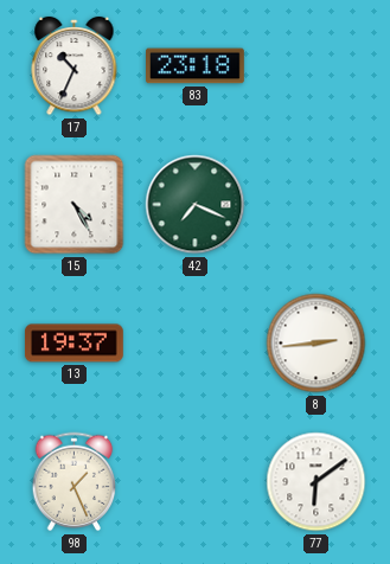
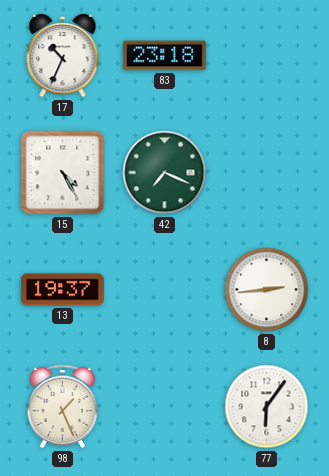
77: 6:09 -> 6:06 (267, 407)
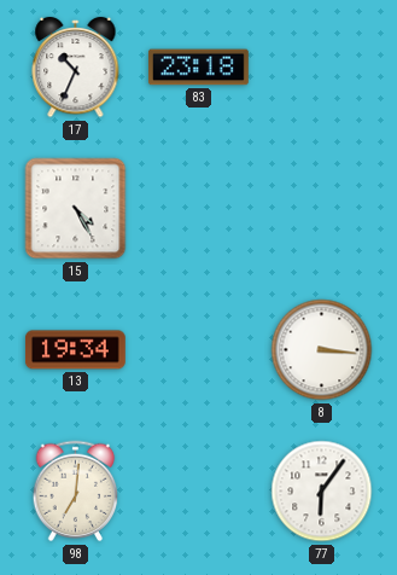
42: 7:19 -> none (165, 173)
13: 19:37 -> 19:34 (75, 350)
8: 2:44 -> 3:16 (322, 350)
98: 1:26 -> 7:01 (76, 492)
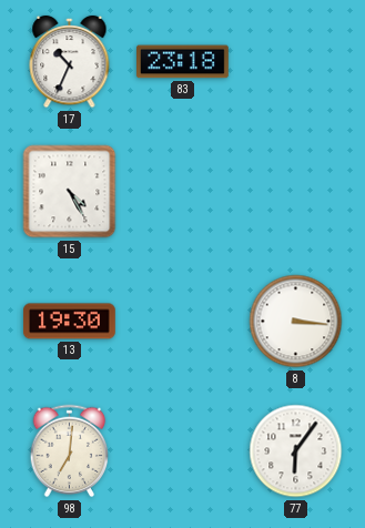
13: 19:34 -> 19:30 (69, 322)
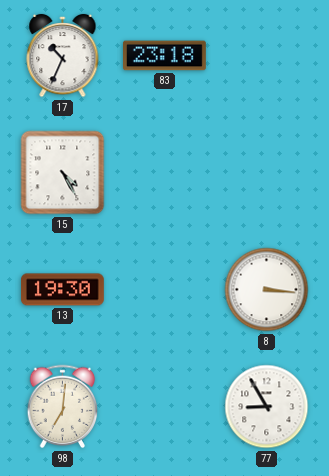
77: 6:06 -> 8:55 (267, 407)
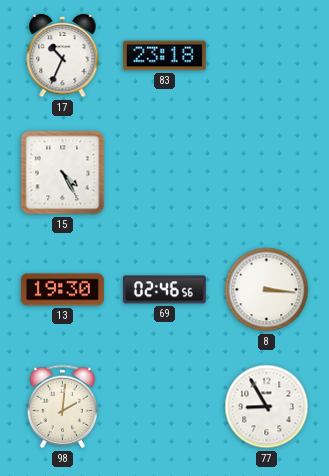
69: none -> 02:46 (165, 290)
98: 7:01 -> 2:01 (63, 407)
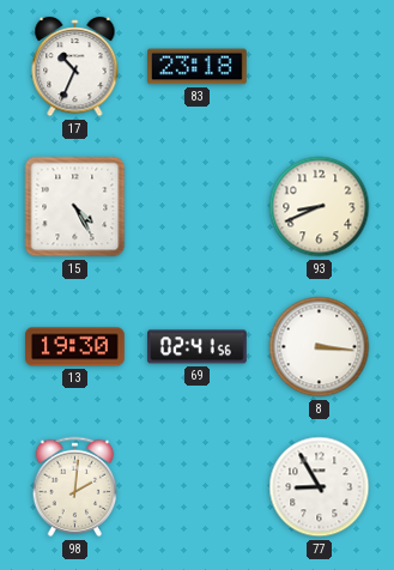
93: none -> 8:41 (320, 207)
69: 02:46 -> 02:41 (198, 347)
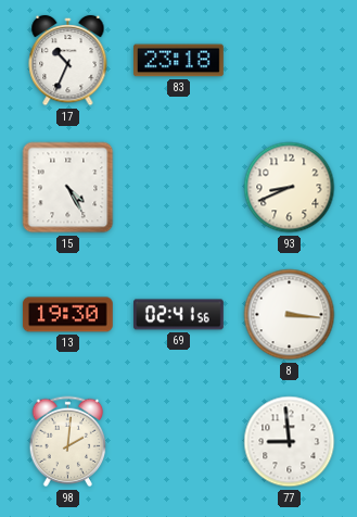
77: 8:55 -> 8:59 (290, 442)
